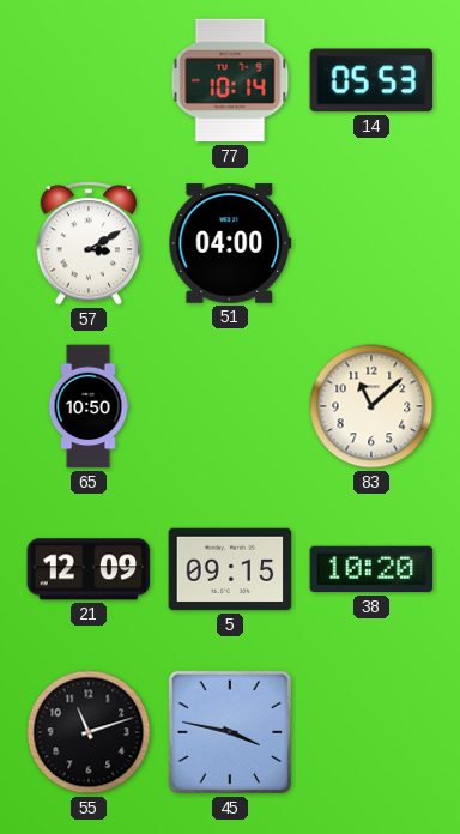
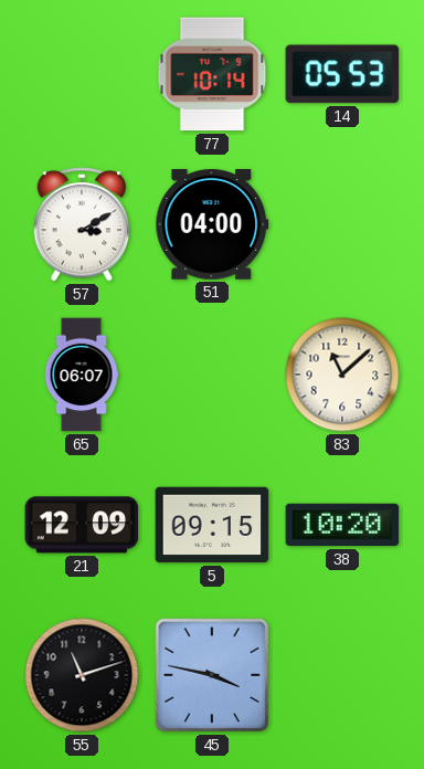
65: 10:50 -> 06:07 (82, 375)
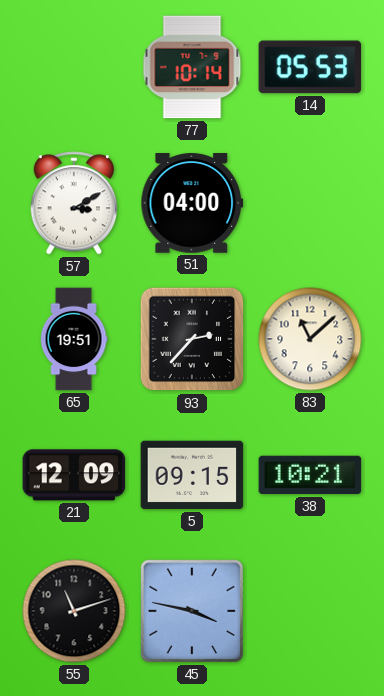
65: 06:07 -> 19:51 (74, 339)
93: none -> 2:37 (192, 339)
38: 10:20 -> 10:21 (310, 475)
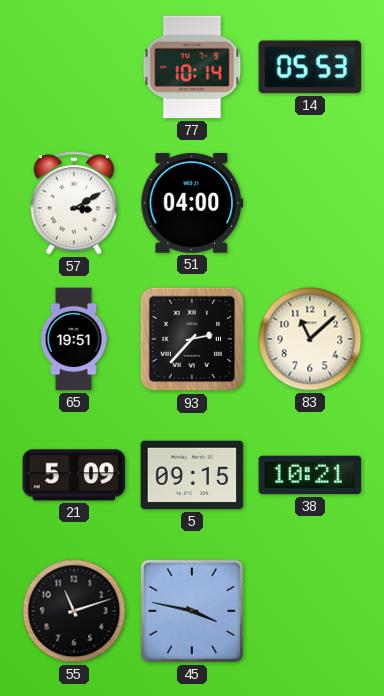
21: 12:09 -> 5:09 (74, 475)
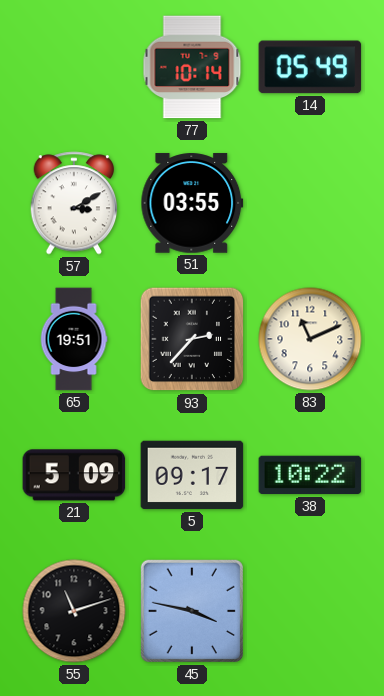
14: 05:53 -> 05:49 (310, 67)
51: 04:00 -> 03:55 (192, 203)
83: 11:08 -> 11:11 (310, 339)
5: 09:15 -> 09:17 (192, 475)
38: 10:21 -> 10:22 (310, 475)
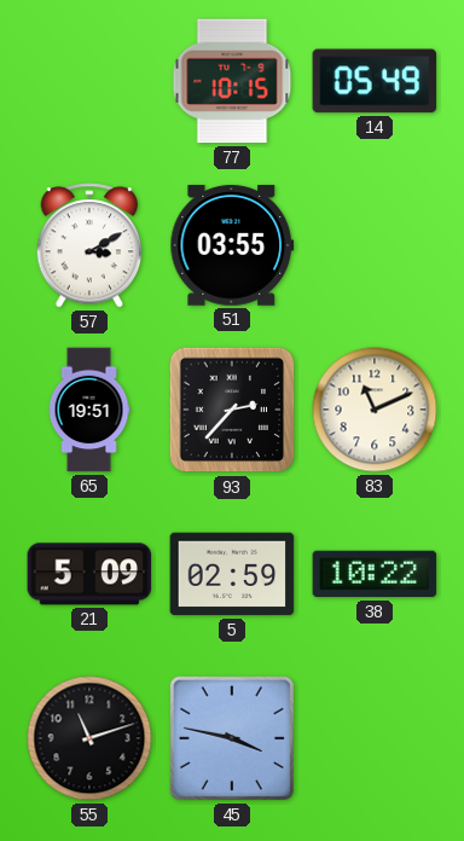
77: 10:14 -> 10:15 (232, 81)
5: 09:17 -> 02:59 (232, 574)
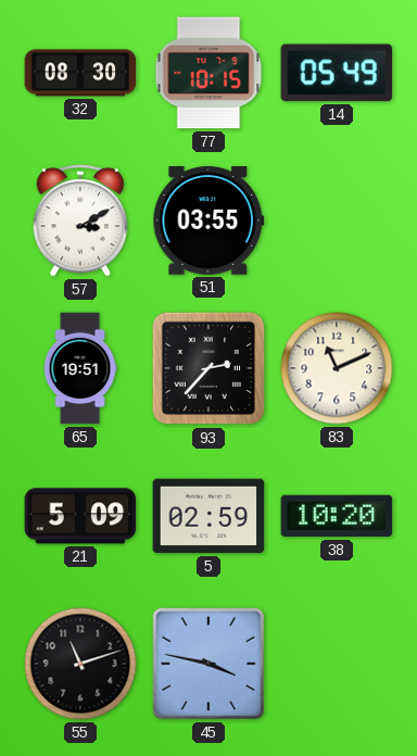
32: none -> 08:30 (80, 73)
38: 10:22 -> 10:20 (337, 516)
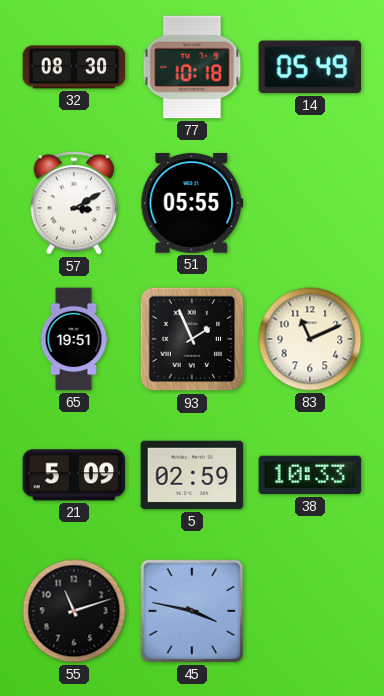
77: 10:15 -> 10:18 (192, 67)
51: 03:55 -> 05:55 (192, 203)
93: 2:37 -> 1:56 (192, 339)
38: 10:20 -> 10:33 (310, 475)
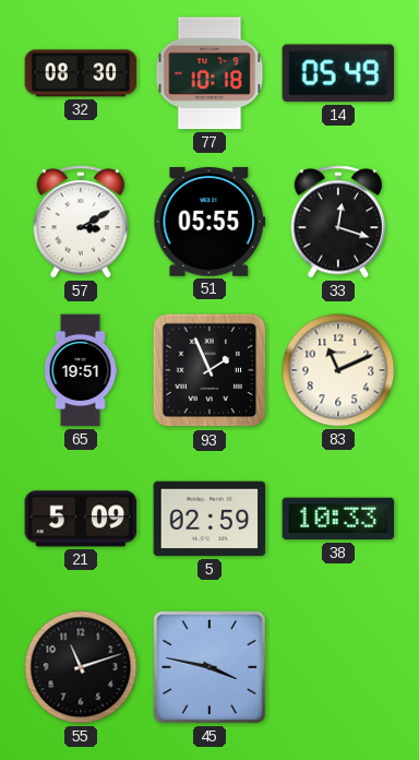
33: none -> 12:18 (338, 222)
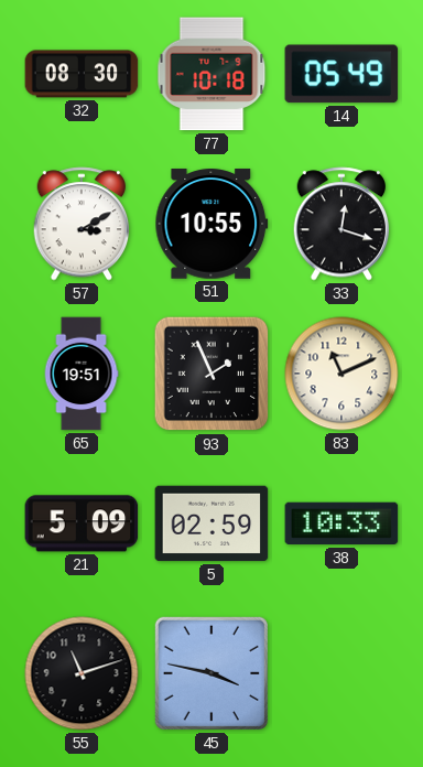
51: 05:55 -> 10:55 (211, 224)
